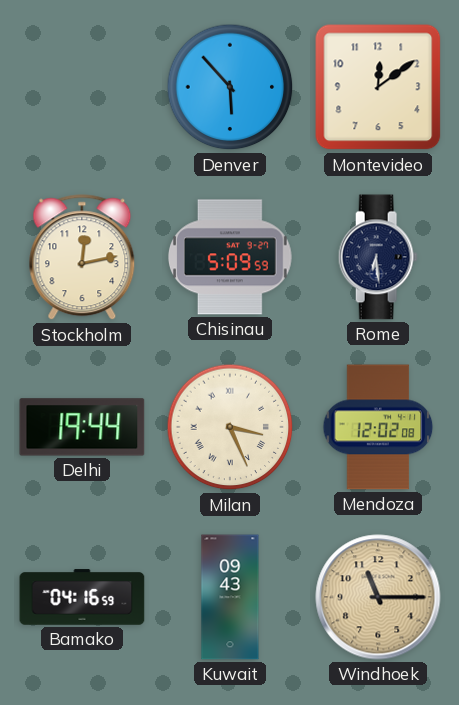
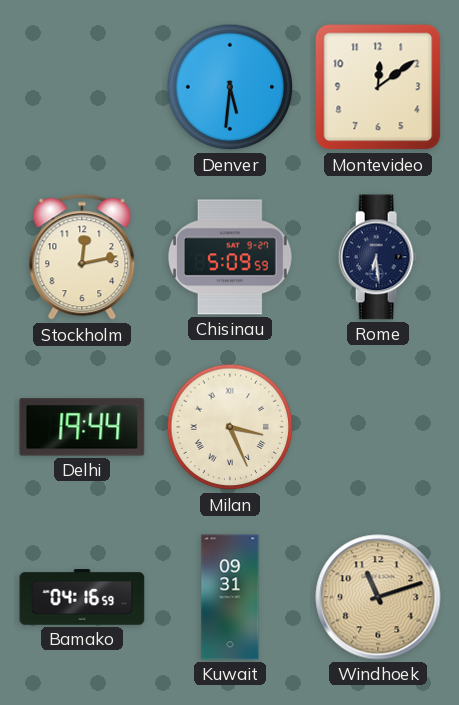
Denver: 5:53 -> 5:31 (230, 87)
Mendoza: 12:02 -> none (378, 427)
Kuwait: 09:43 -> 09:31 (230, 597)
Windhoek: 11:15 -> 11:12 (378, 597)
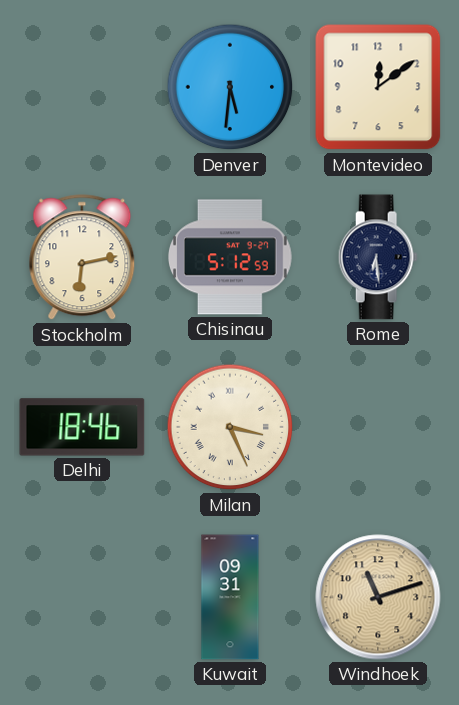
Stockholm: 12:13 -> 6:13 (82, 258)
Chisinau: 5:09 -> 5:12 (230, 257)
Delhi: 19:44 -> 18:46 (82, 427)
Bamako: 04:16 -> none (82, 597)
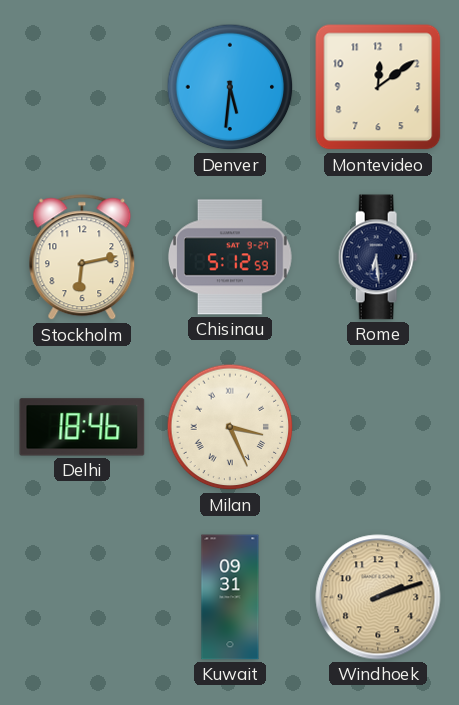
Windhoek: 11:12 -> 2:12 (378, 597)
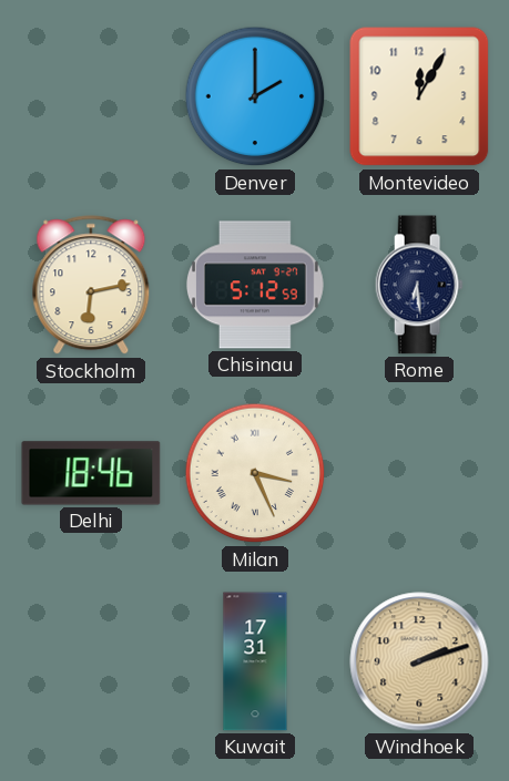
Denver: 5:31 -> 2:00 (255, 96)
Montevideo: 12:09 -> 12:05 (419, 96)
Kuwait: 09:31 -> 17:31 (255, 661)
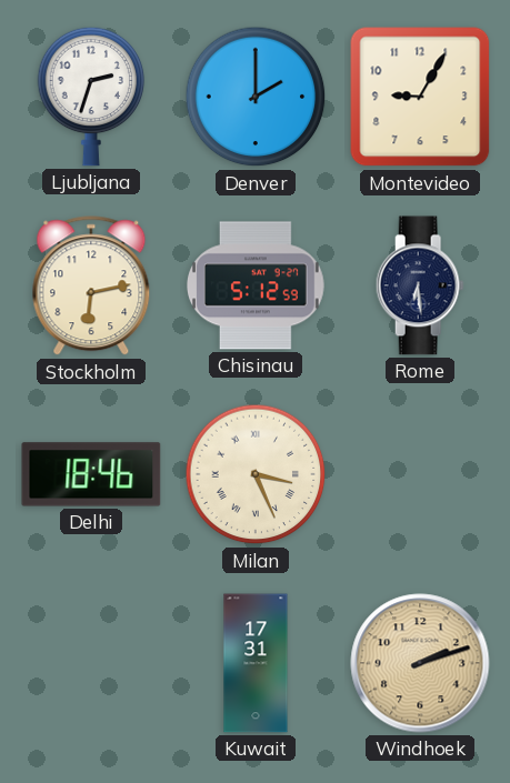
Ljubljana: none -> 2:33 (91, 97)
Montevideo: 12:05 -> 9:05 (420, 97)
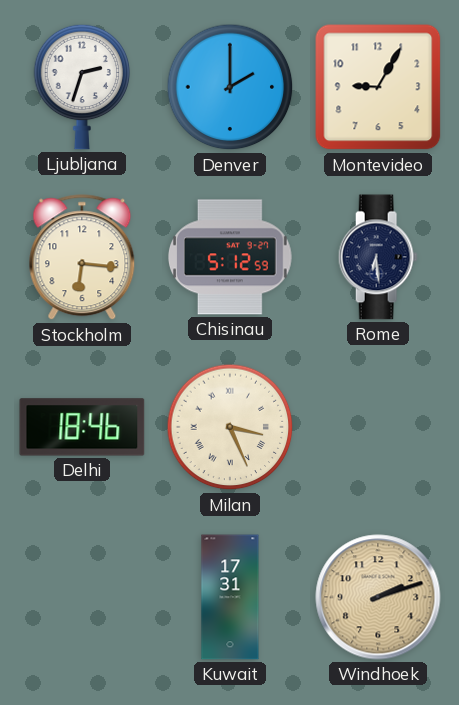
Stockholm: 6:13 -> 6:16 (82, 258)
